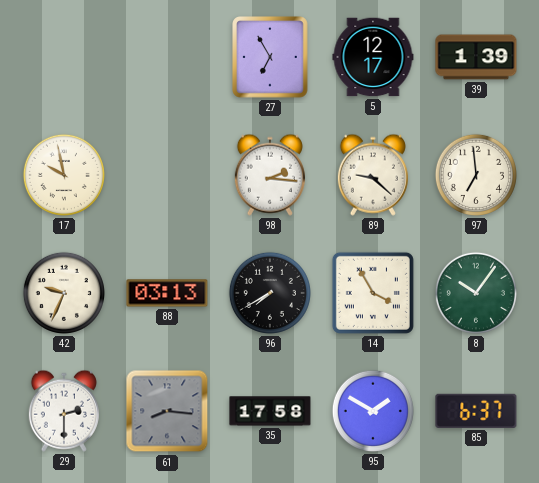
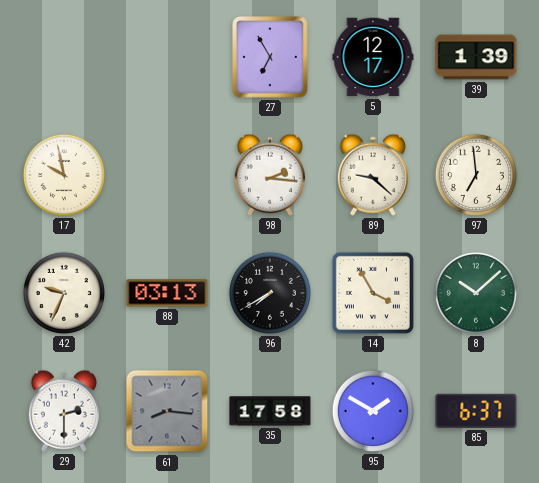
8: 10:06 -> 10:08 (476, 293)
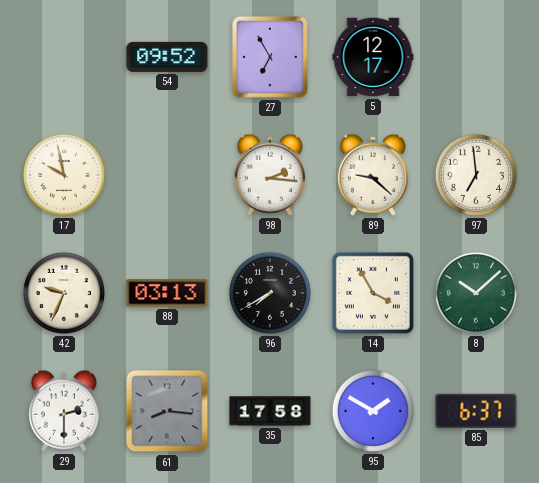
54: none -> 09:52 (167, 57)
39: 1:39 -> none (476, 57)
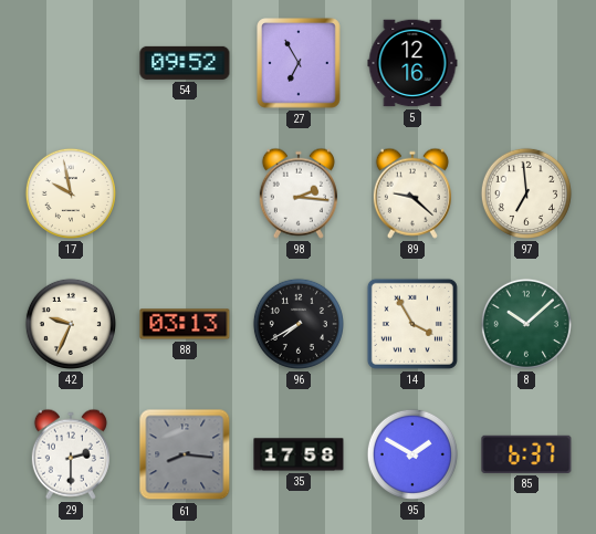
5: 12:17 -> 12:16 (412, 63)
